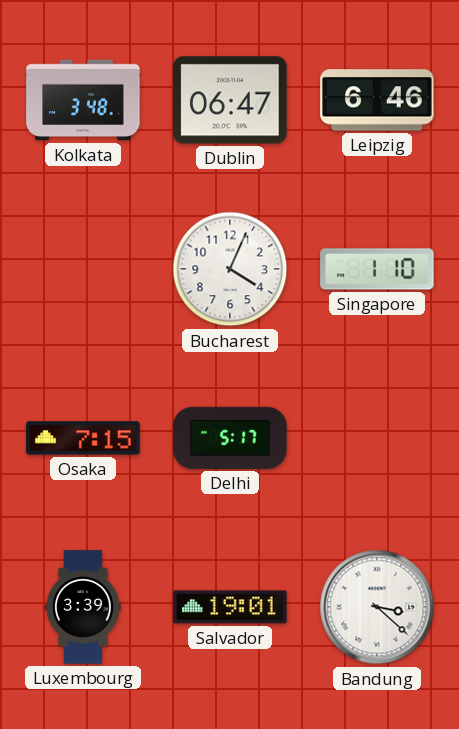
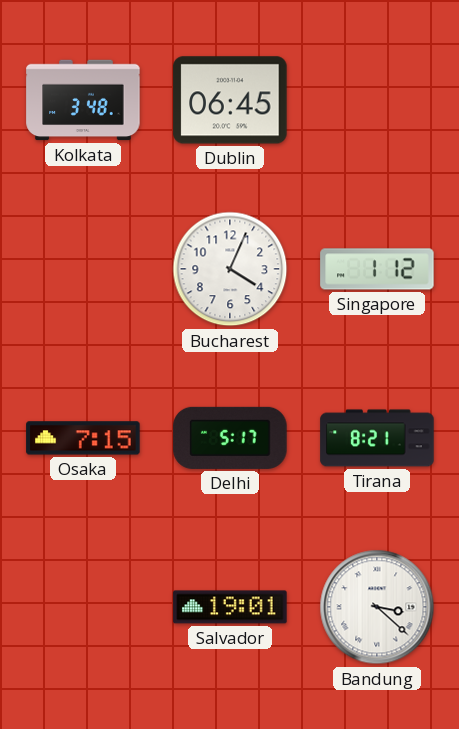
Dublin: 06:47 -> 06:45 (230, 100)
Leipzig: 6:46 -> none (377, 100)
Singapore: 1:10 -> 1:12 (377, 269)
Tirana: none -> 8:21 (377, 438)
Luxembourg: 3:39 -> none (84, 607)
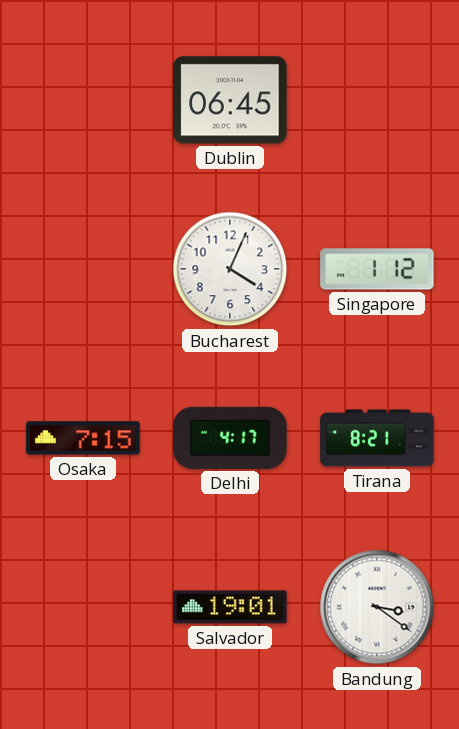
Kolkata: 3:48 -> none (83, 100)
Delhi: 5:17 -> 4:17 (230, 438)
Bandung: 3:22 -> 3:21 (377, 607)
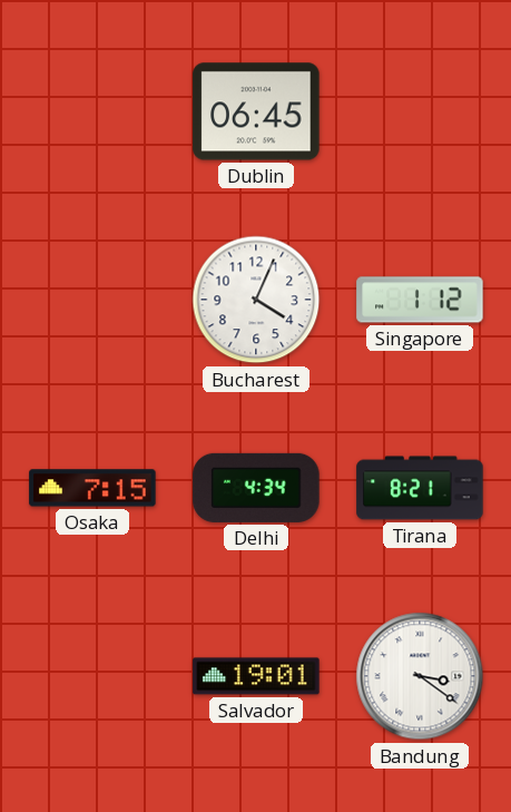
Delhi: 4:17 -> 4:34 (256, 488)
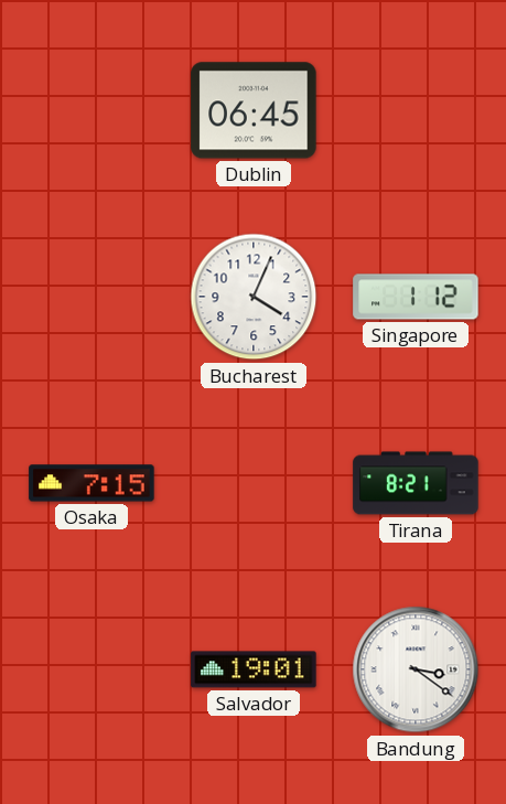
Delhi: 4:34 -> none (256, 488)
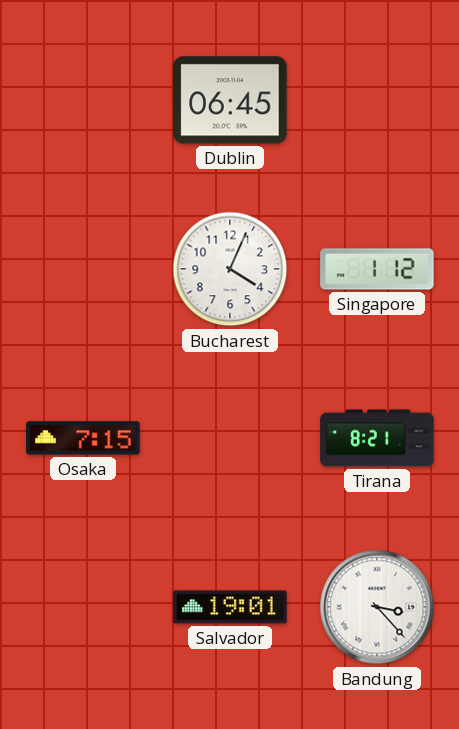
Bandung: 3:21 -> 3:23 (377, 607)
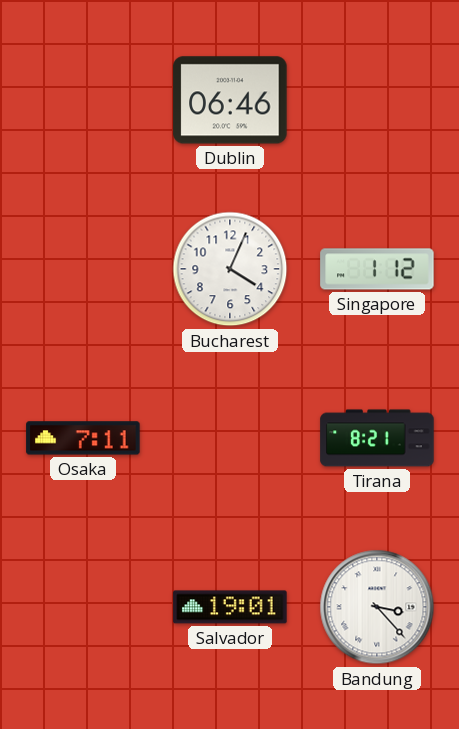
Dublin: 06:45 -> 06:46 (230, 100)
Osaka: 7:15 -> 7:11 (83, 438)
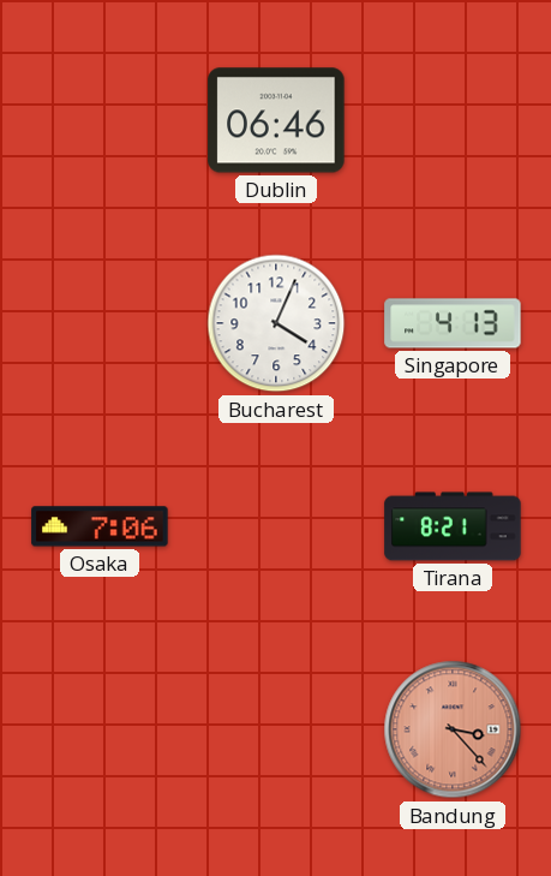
Singapore: 1:12 -> 4:13 (453, 323)
Osaka: 7:11 -> 7:06 (100, 526)
Salvador: 19:01 -> none (230, 607)
Bandung dial: white -> salmon (453, 729)
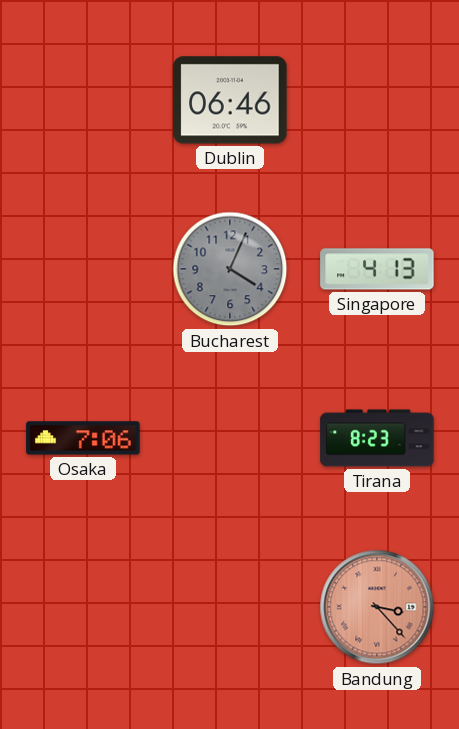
Bucharest dial: white -> grey (230, 269)
Tirana: 8:21 -> 8:23 (377, 438)
